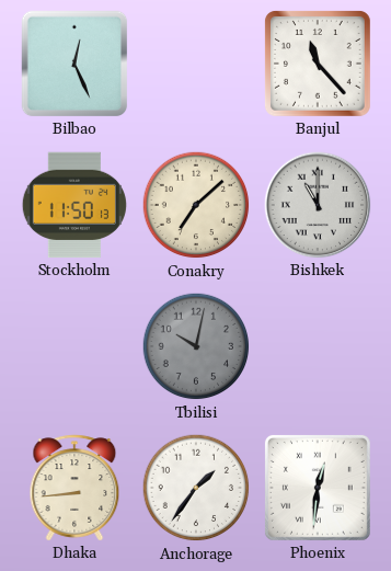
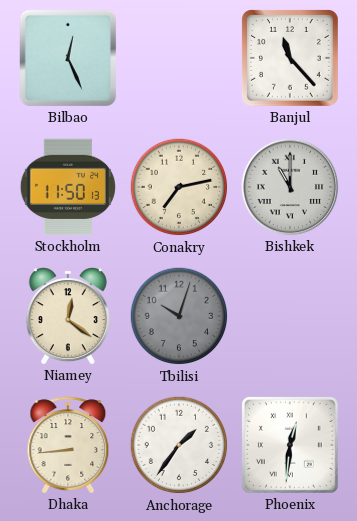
Conakry: 7:08 -> 7:13 (179, 187)
Niamey: none -> 12:21 (68, 316)
Tbilisi: 10:02 -> 10:03 (179, 316)
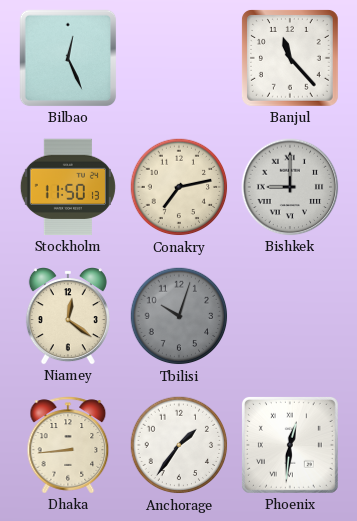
Bishkek: 11:00 -> 9:00 (290, 187)
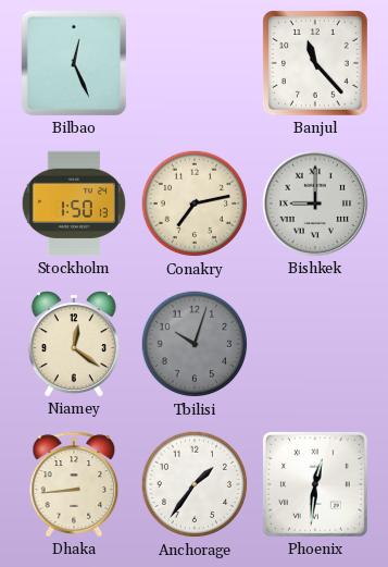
Stockholm: 11:50 -> 1:50 (74, 204)
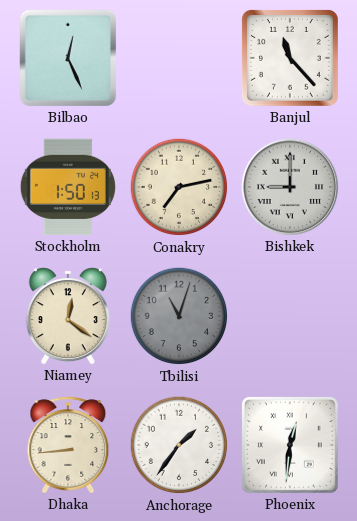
Tbilisi: 10:03 -> 11:03 (179, 316)
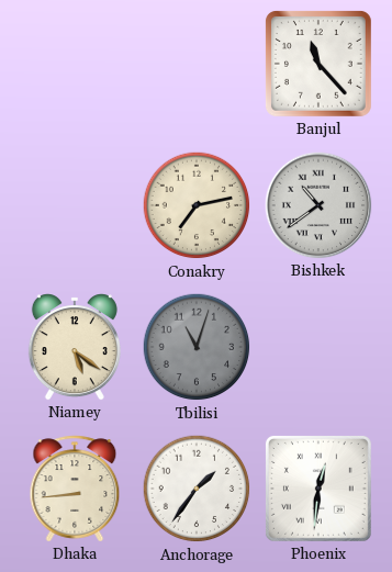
Bilbao: 12:26 -> none (68, 58)
Stockholm: 1:50 -> none (68, 187)
Bishkek: 9:00 -> 10:39 (318, 205)
Niamey: 12:21 -> 5:21 (75, 347)
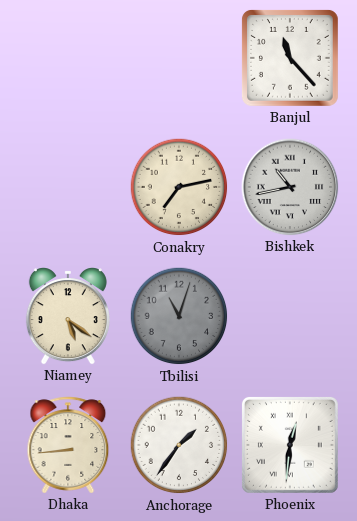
Bishkek: 10:39 -> 10:43 (290, 187)
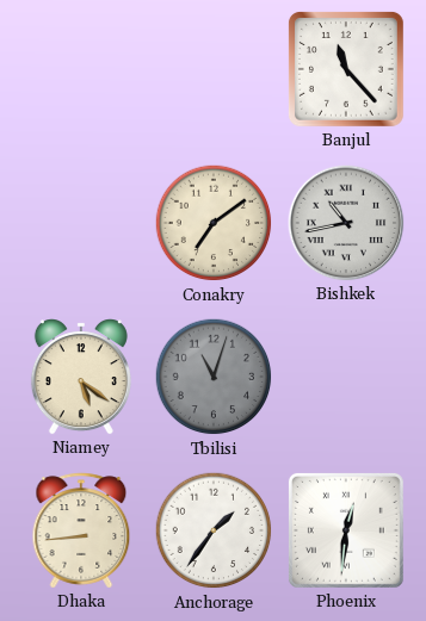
Conakry: 7:13 -> 7:09 (214, 223)
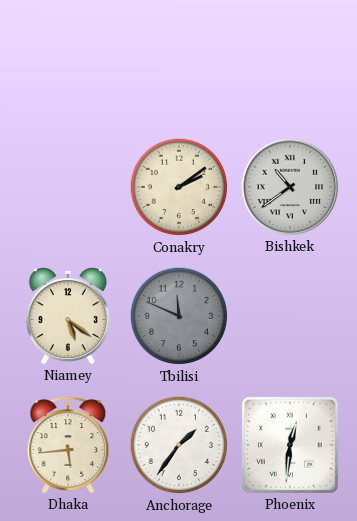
Banjul: 11:23 -> none (347, 70)
Conakry: 7:09 -> 2:09 (179, 187)
Bishkek: 10:43 -> 10:39 (290, 187)
Tbilisi: 11:03 -> 11:49 (179, 316)
Dhaka: 8:44 -> 5:44 (68, 445)
